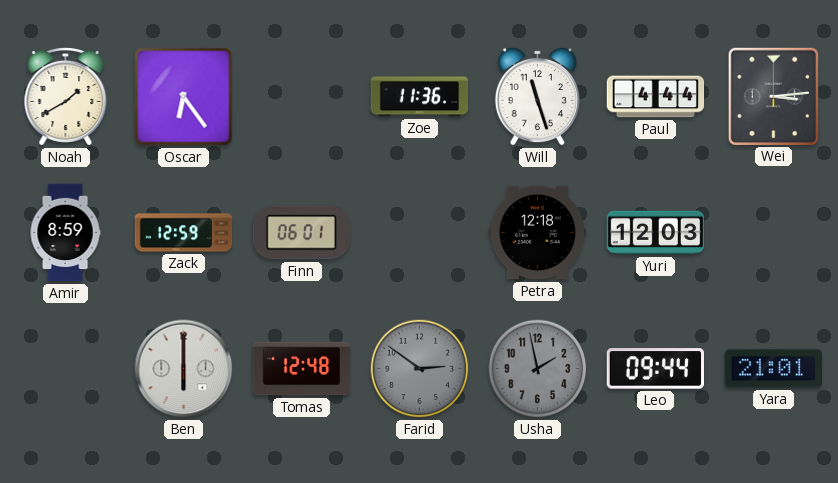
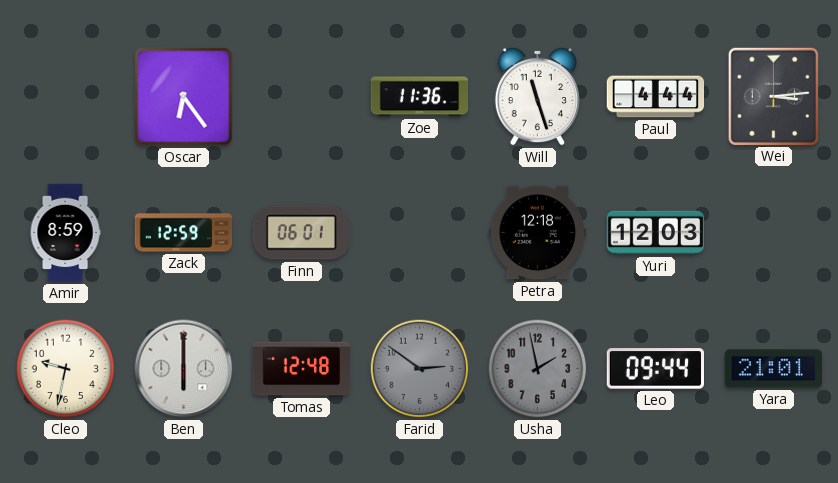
Noah: 1:40 -> none (66, 97)
Cleo: none -> 9:32 (66, 369)
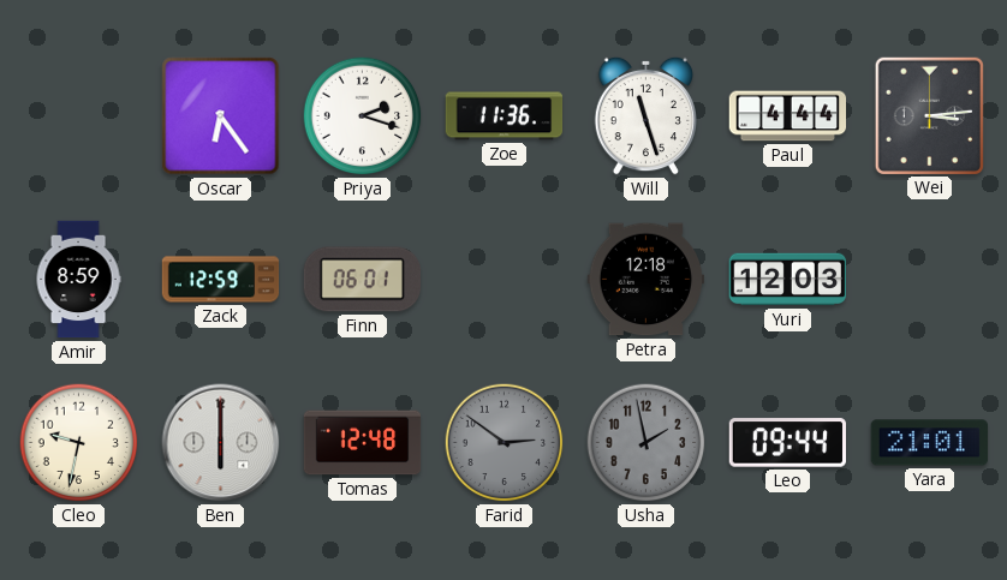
Priya: none -> 2:18 (363, 116)
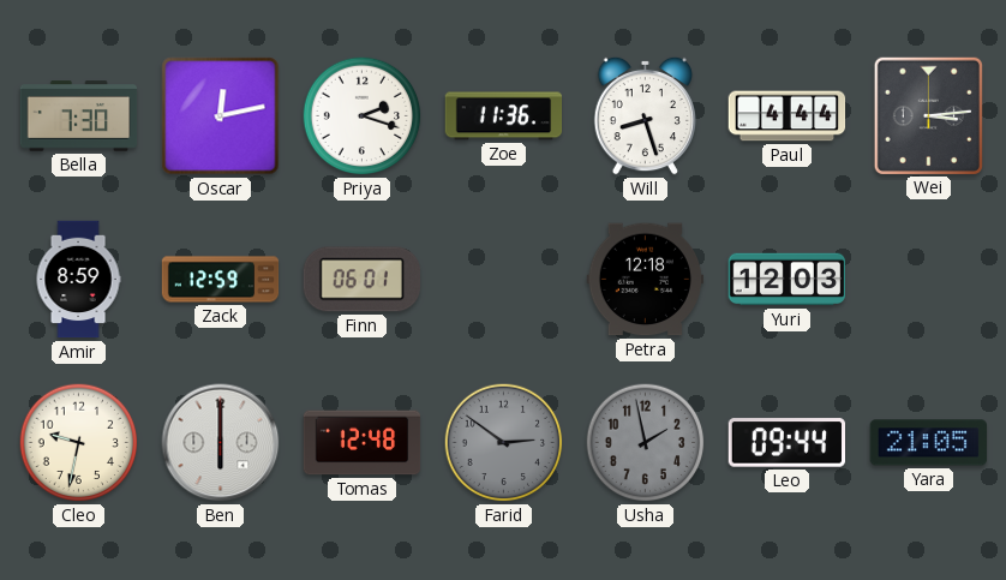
Bella: none -> 7:30 (79, 116)
Oscar: 6:24 -> 12:13 (221, 116)
Will: 11:27 -> 8:27 (645, 115)
Yara: 21:01 -> 21:05 (928, 443)
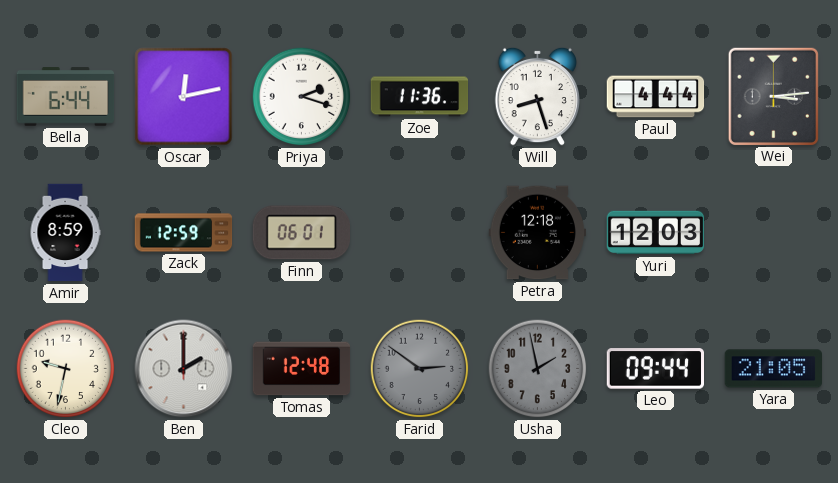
Bella: 7:30 -> 6:44 (66, 97)
Ben: 6:00 -> 2:00 (184, 369)
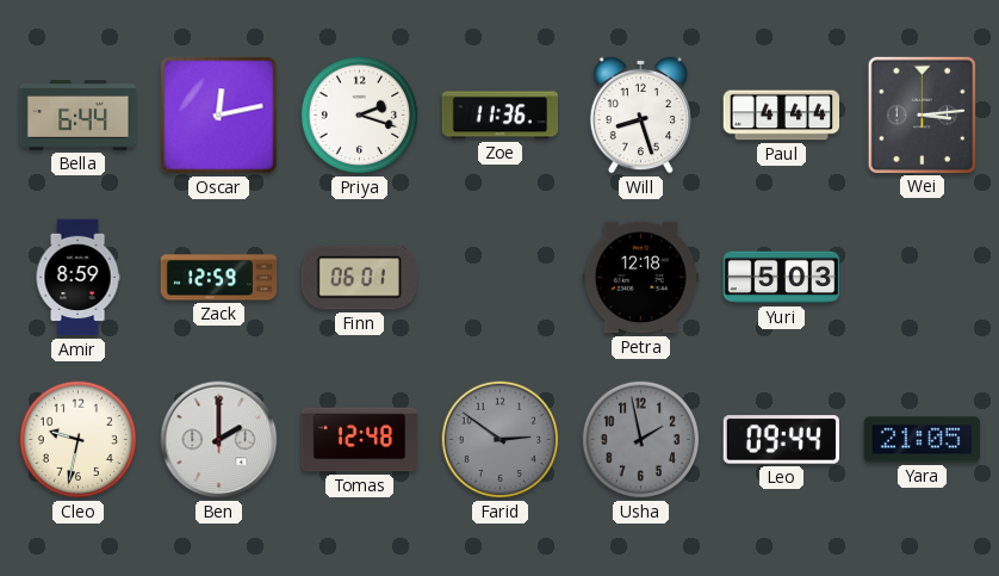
Yuri: 12:03 -> 5:03 (782, 278)
